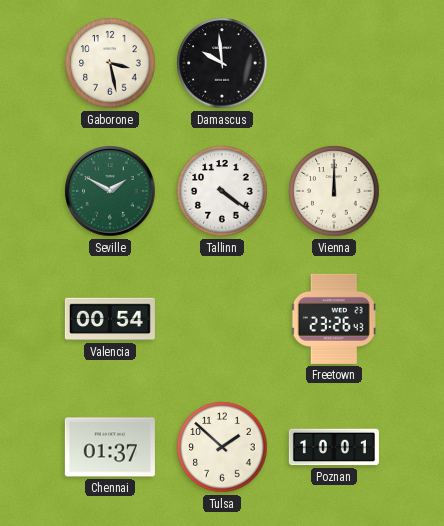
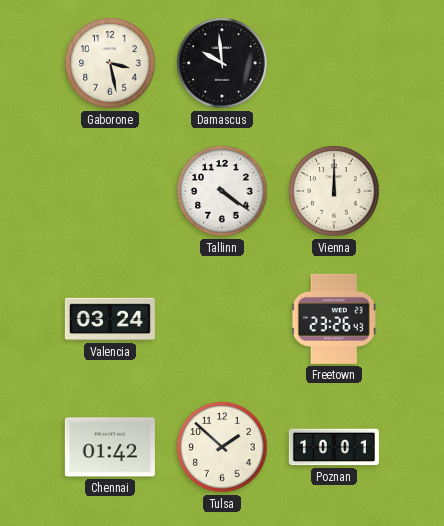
Seville: 1:50 -> none (110, 191)
Valencia: 00:54 -> 03:24 (110, 319)
Chennai: 01:37 -> 01:42 (110, 447)
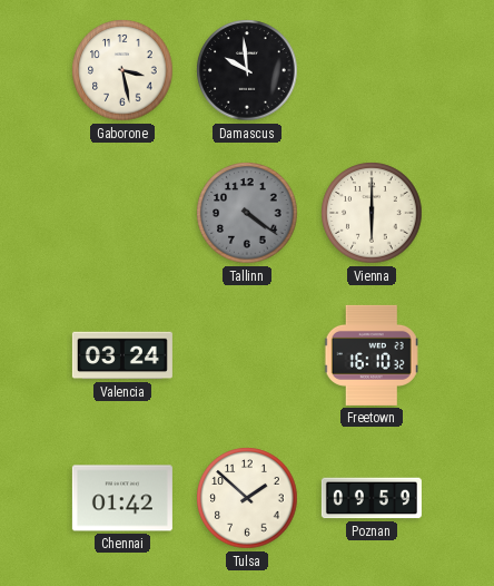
Tallinn dial: white -> grey (247, 213)
Vienna: 12:00 -> 6:00 (372, 213)
Freetown: 23:26 -> 16:10 (372, 355)
Poznan: 10:01 -> 09:59 (372, 498)
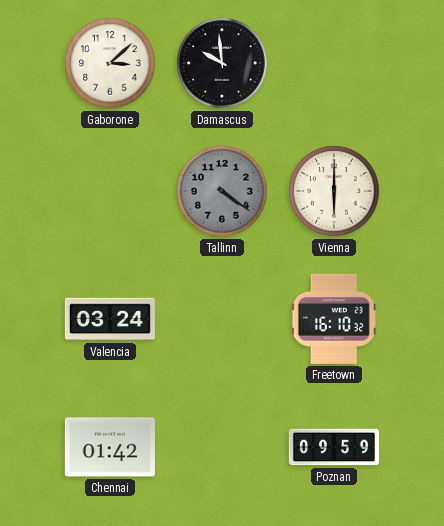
Gaborone: 3:28 -> 3:08 (110, 63)
Tulsa: 1:52 -> none (247, 498)
